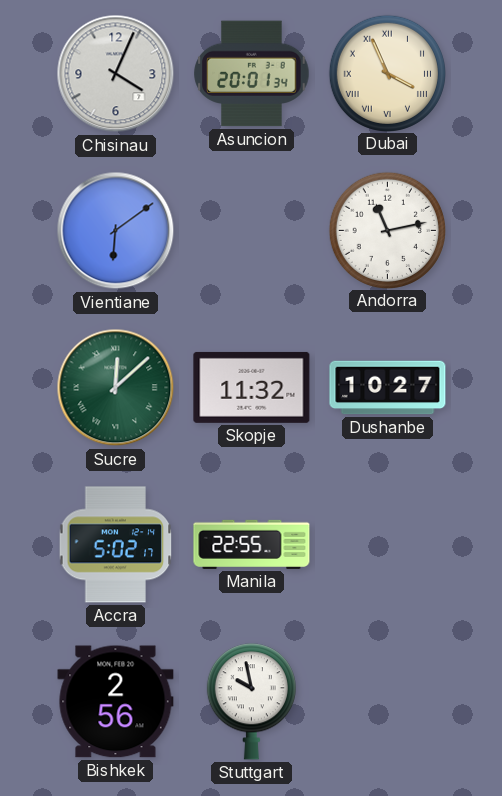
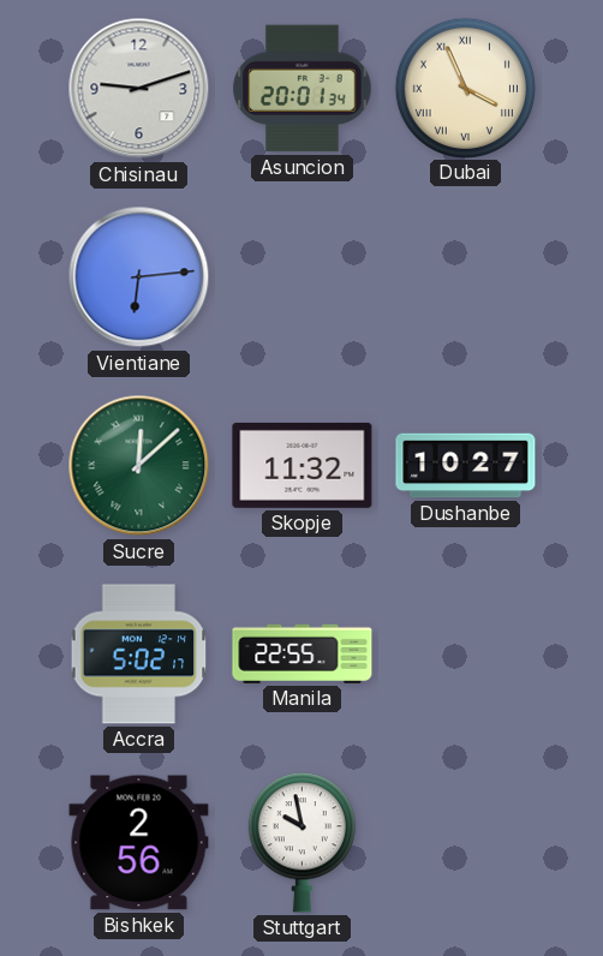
Chisinau: 4:04 -> 9:12 (139, 89)
Vientiane: 6:09 -> 6:14 (139, 277)
Andorra: 11:13 -> none (387, 230)
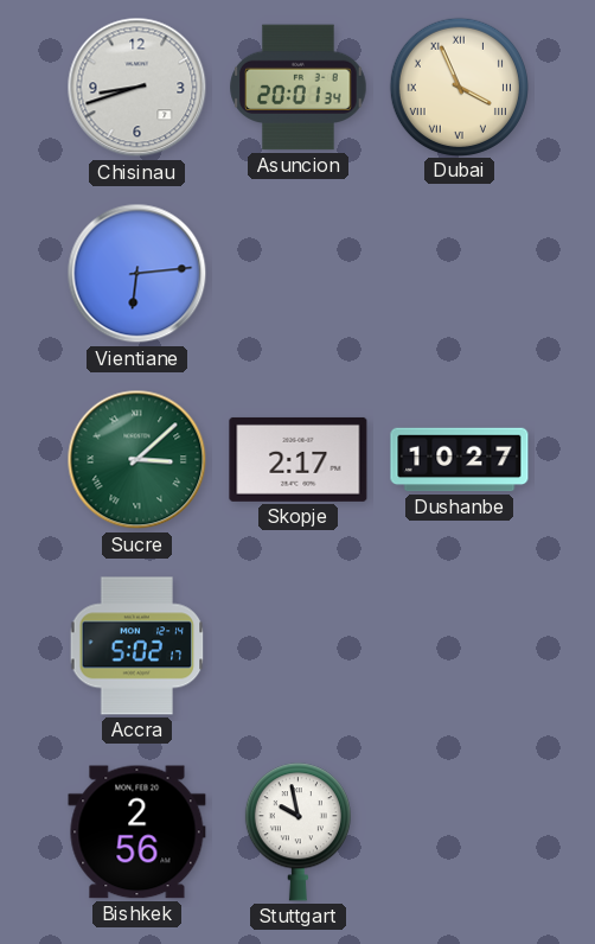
Chisinau: 9:12 -> 8:42 (137, 88)
Sucre: 12:08 -> 3:08 (137, 460)
Skopje: 11:32 -> 2:17 (299, 459)
Manila: 22:55 -> none (303, 653)
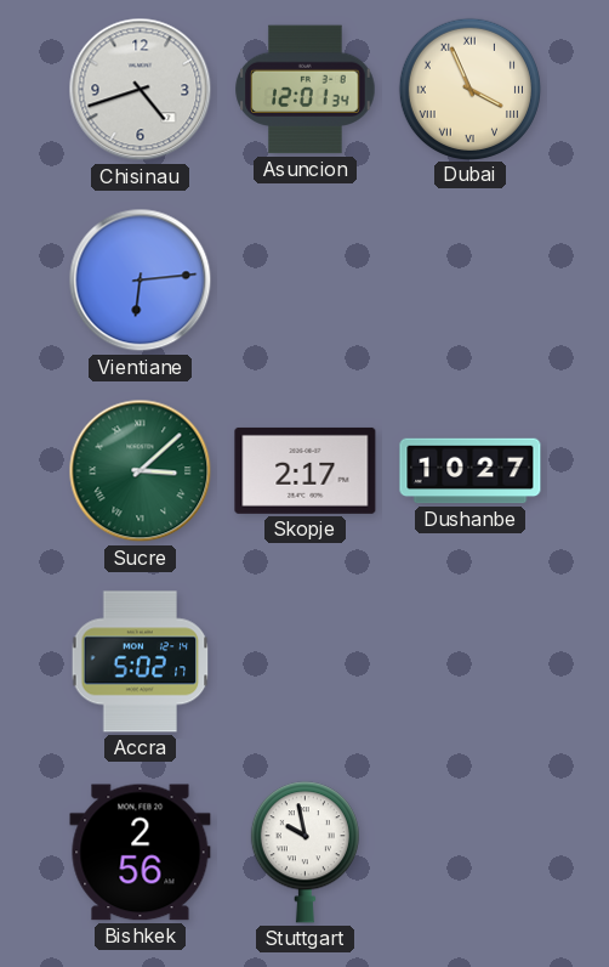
Chisinau: 8:42 -> 4:42 (141, 90)
Asuncion: 20:01 -> 12:01 (306, 90)
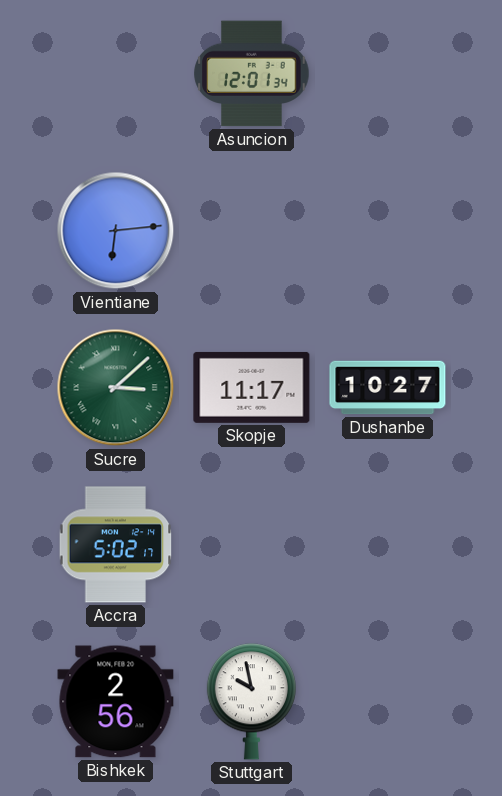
Chisinau: 4:42 -> none (141, 90)
Dubai: 3:56 -> none (469, 89)
Skopje: 2:17 -> 11:17 (252, 387)
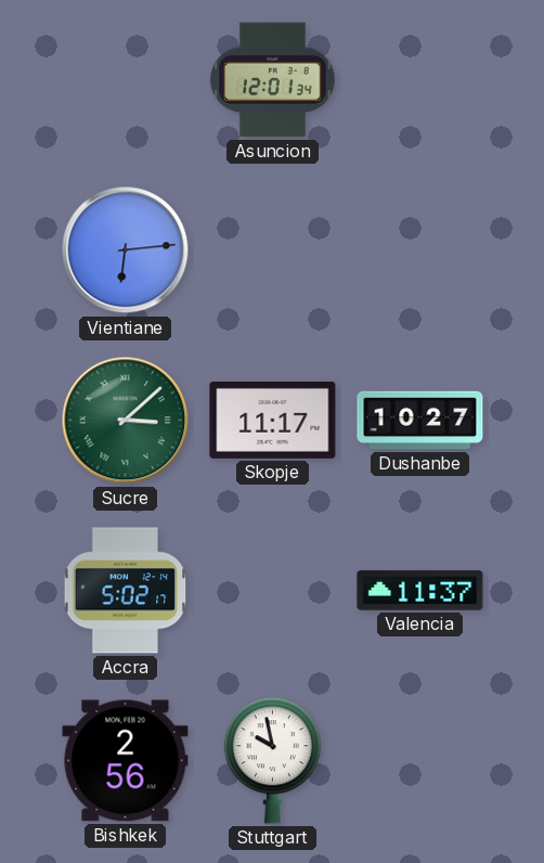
Valencia: none -> 11:37 (420, 591)
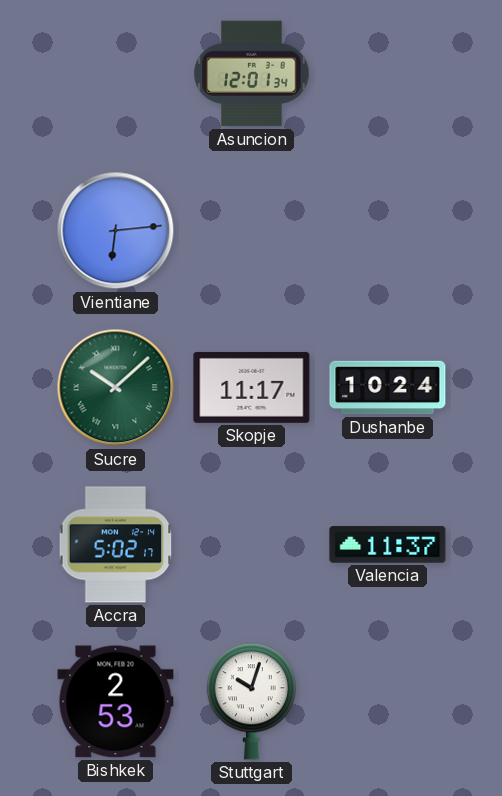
Sucre: 3:08 -> 10:08 (116, 388)
Dushanbe: 10:27 -> 10:24 (388, 388)
Bishkek: 2:56 -> 2:53 (116, 702)
Stuttgart: 9:58 -> 10:03 (251, 702)
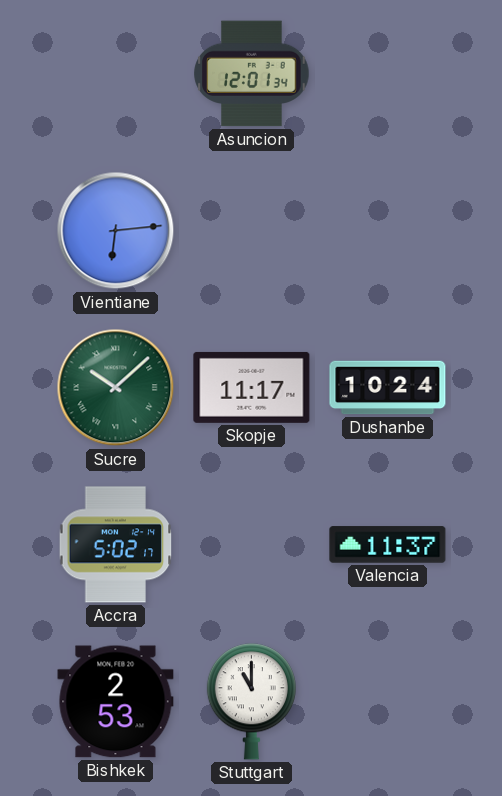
Stuttgart: 10:03 -> 11:00 (251, 702)
